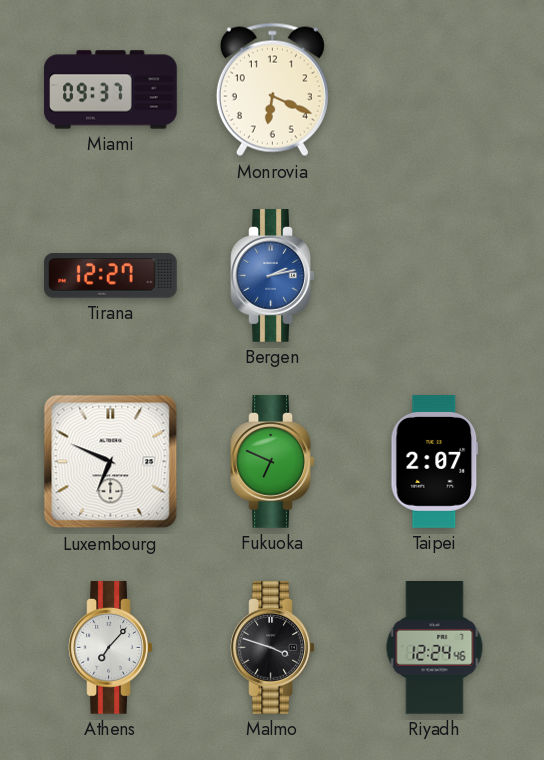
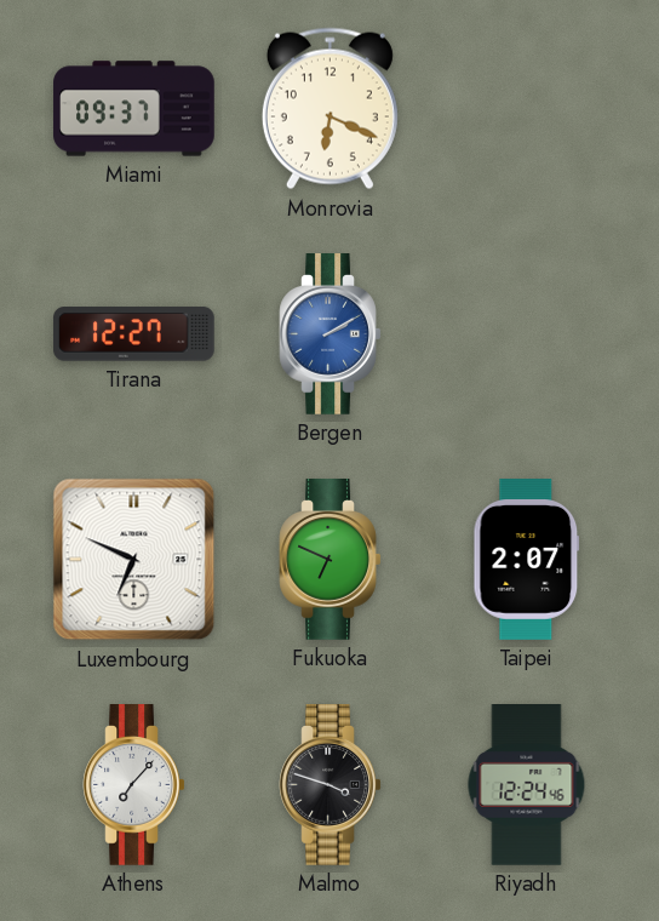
Bergen: 2:13 -> 2:10 (331, 334)
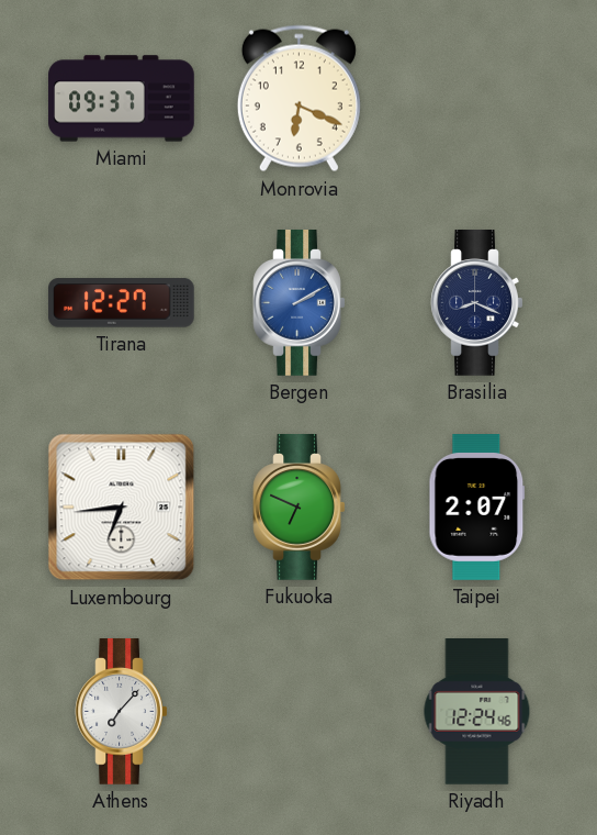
Brasilia: none -> 8:19 (477, 303)
Luxembourg: 6:49 -> 6:44 (122, 508)
Malmo: 3:48 -> none (331, 785)
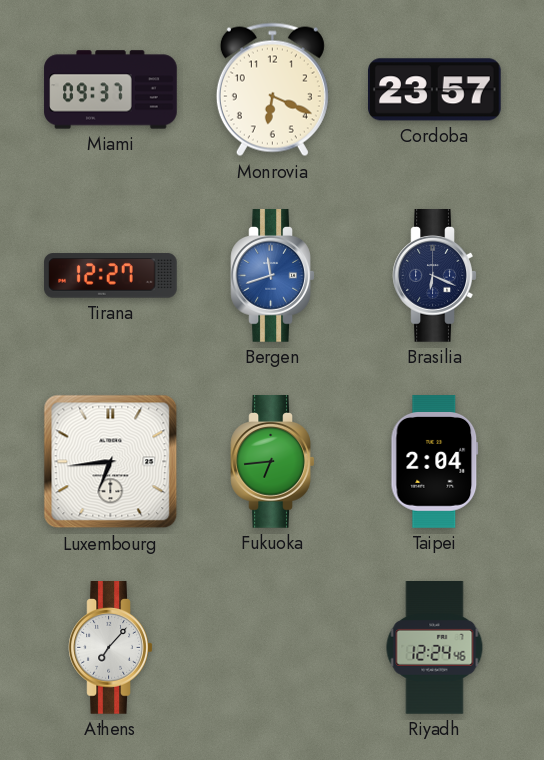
Cordoba: none -> 23:57 (435, 90)
Bergen: 2:10 -> 11:42 (273, 276)
Brasilia: 8:19 -> 6:19 (435, 276)
Fukuoka: 6:49 -> 6:44 (273, 462)
Taipei: 2:07 -> 2:04 (435, 462)
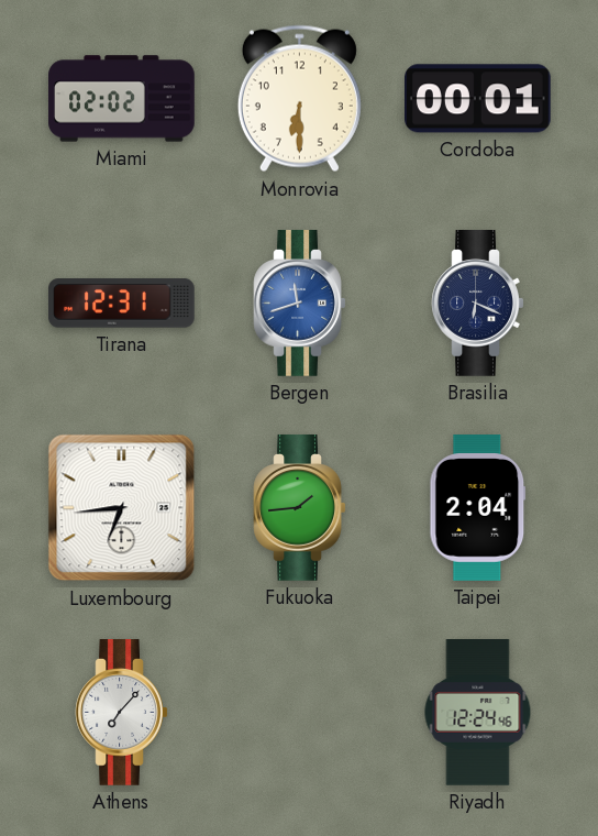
Miami: 09:37 -> 02:02 (122, 99)
Monrovia: 6:19 -> 6:30 (299, 99)
Cordoba: 23:57 -> 00:01 (478, 99)
Tirana: 12:27 -> 12:31 (122, 304)
Fukuoka: 6:44 -> 1:44 (300, 508)
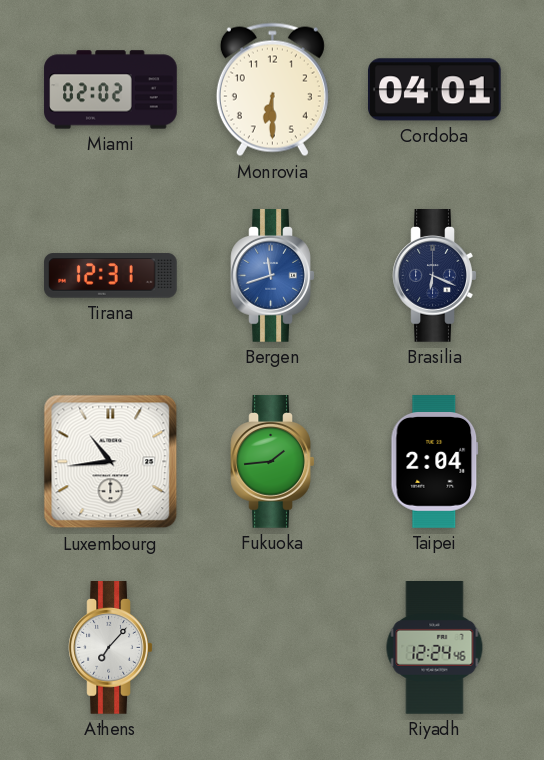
Cordoba: 00:01 -> 04:01 (435, 90)
Luxembourg: 6:44 -> 10:44 (111, 462)
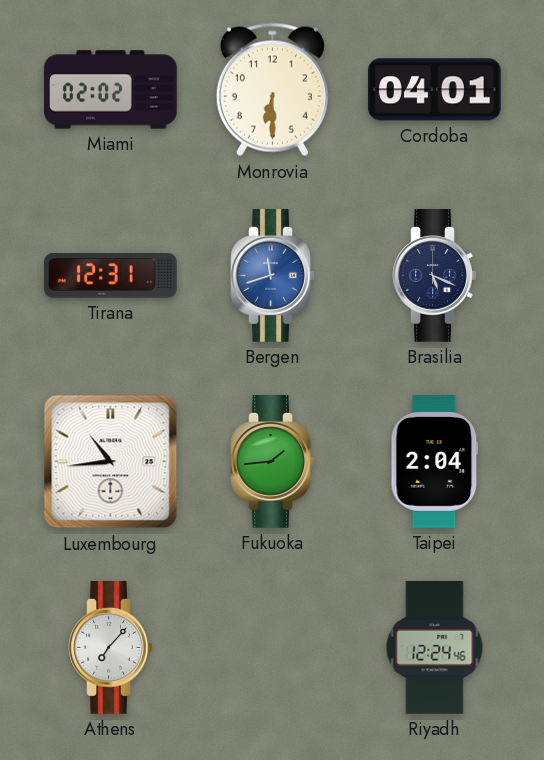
Brasilia: 6:19 -> 5:19 (435, 276)
